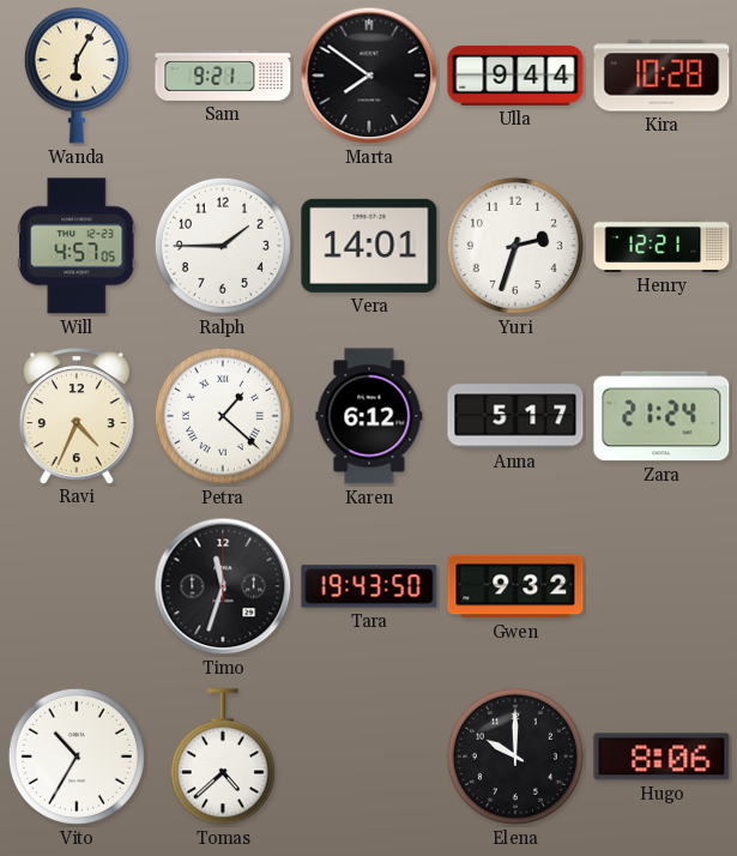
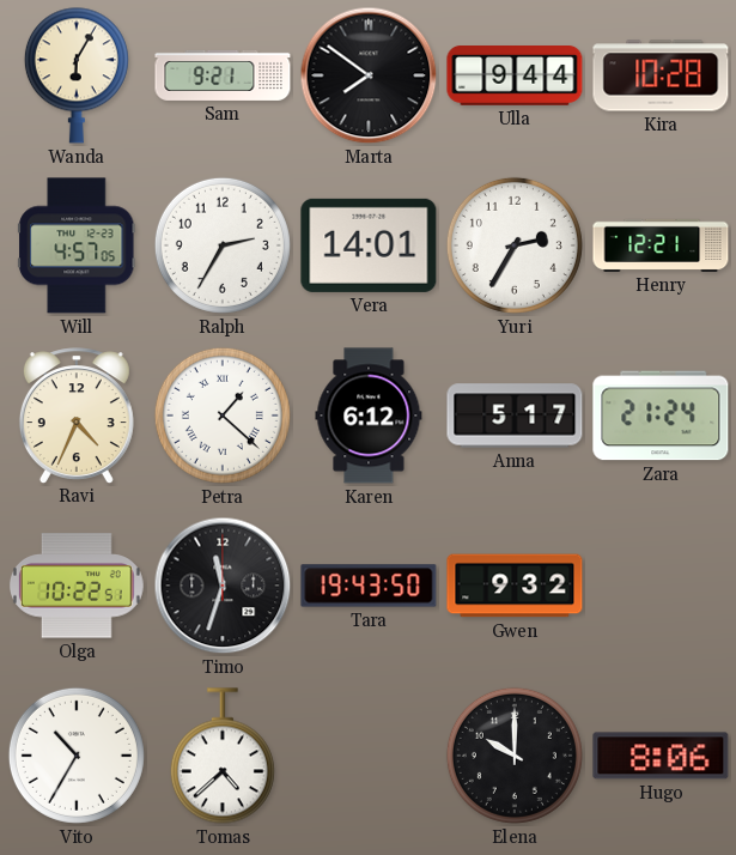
Ralph: 1:45 -> 2:35 (223, 245)
Yuri: 2:33 -> 2:35 (515, 245)
Olga: none -> 10:22 (77, 586)
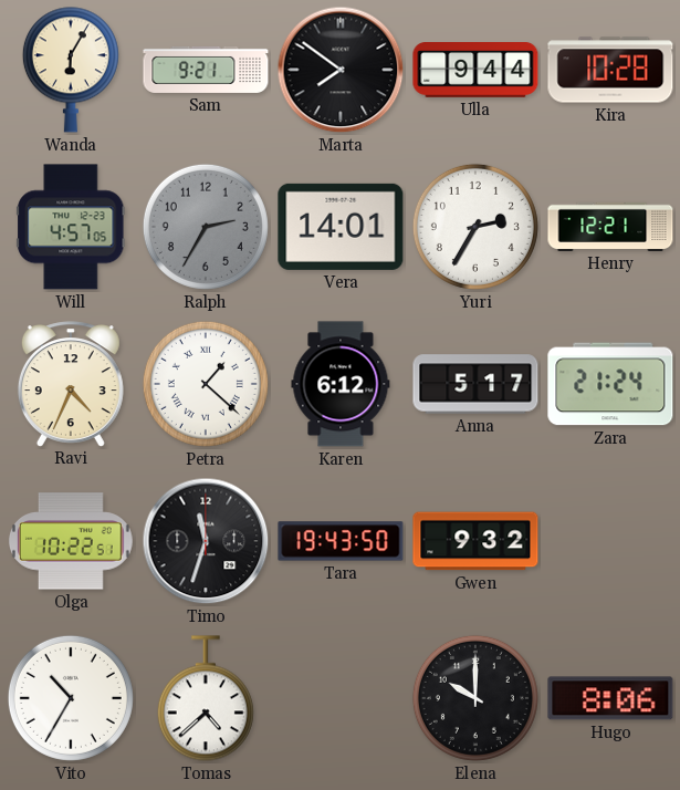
Ralph dial: white -> grey (206, 227)
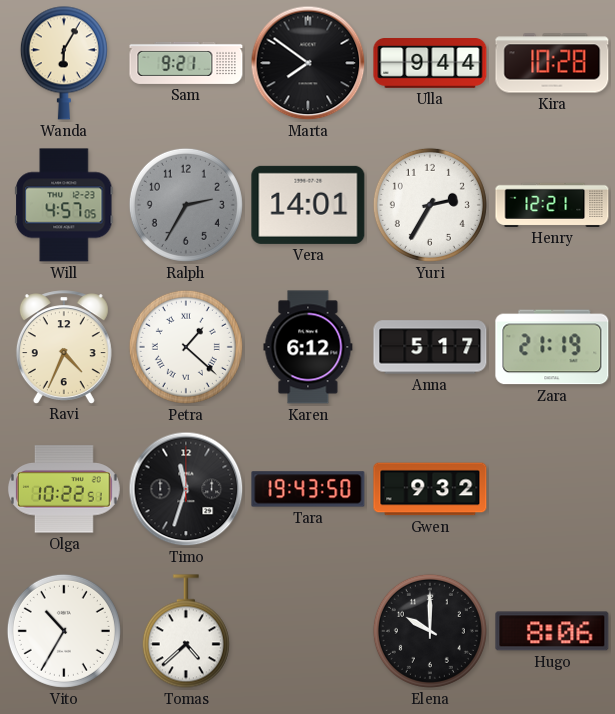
Zara: 21:24 -> 21:19 (552, 347)
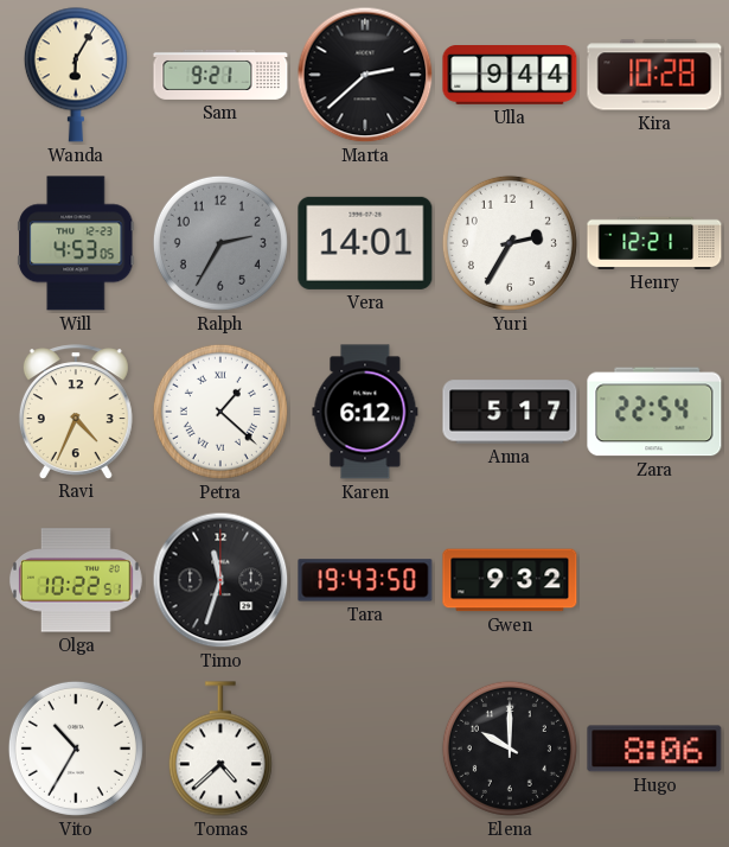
Marta: 7:51 -> 2:38 (365, 75)
Will: 4:57 -> 4:53 (76, 243)
Zara: 21:19 -> 22:54 (654, 412)
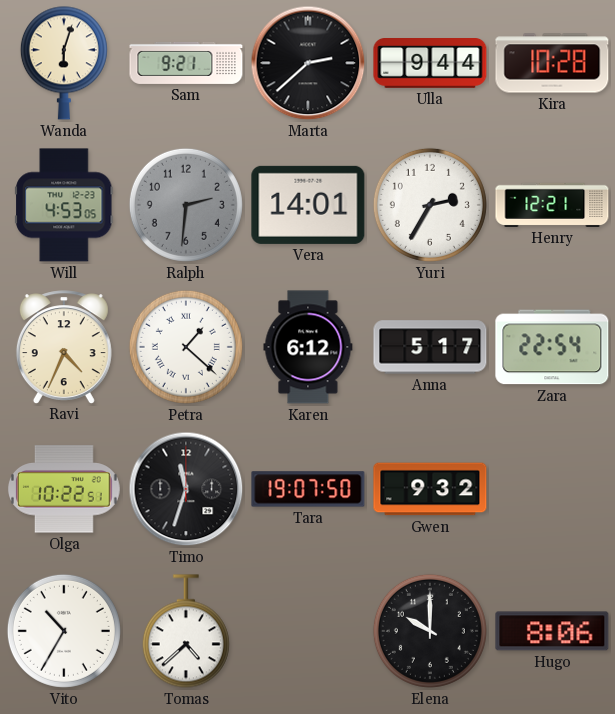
Wanda: 6:05 -> 6:03 (64, 63)
Ralph: 2:35 -> 2:31 (186, 205)
Tara: 19:43 -> 19:07 (308, 489)
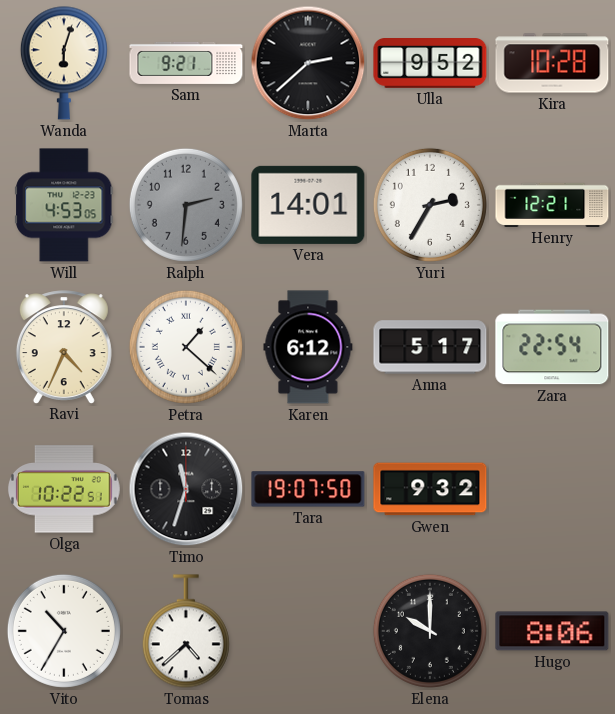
Ulla: 9:44 -> 9:52 (430, 64)
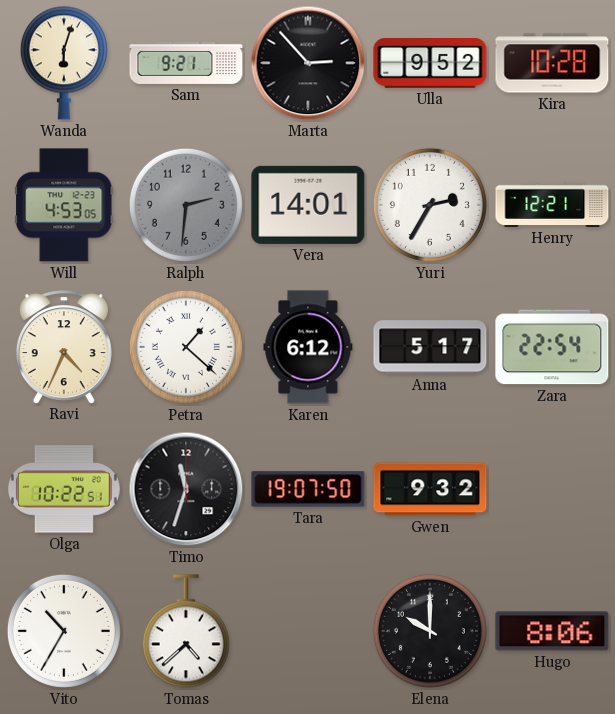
Marta: 2:38 -> 2:53 (308, 63)
